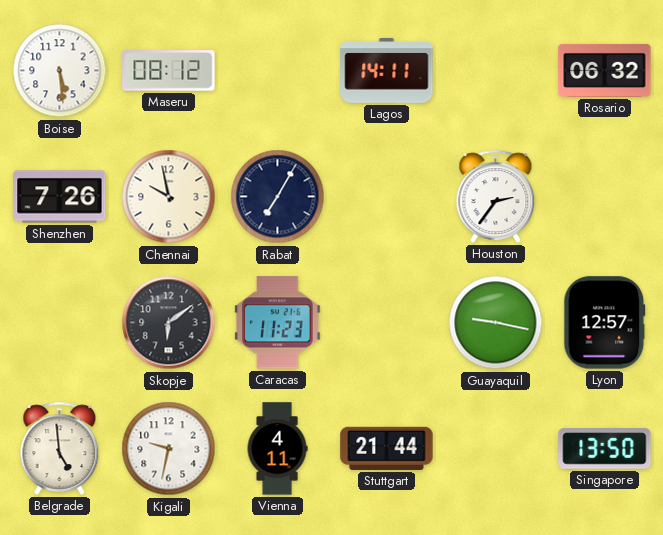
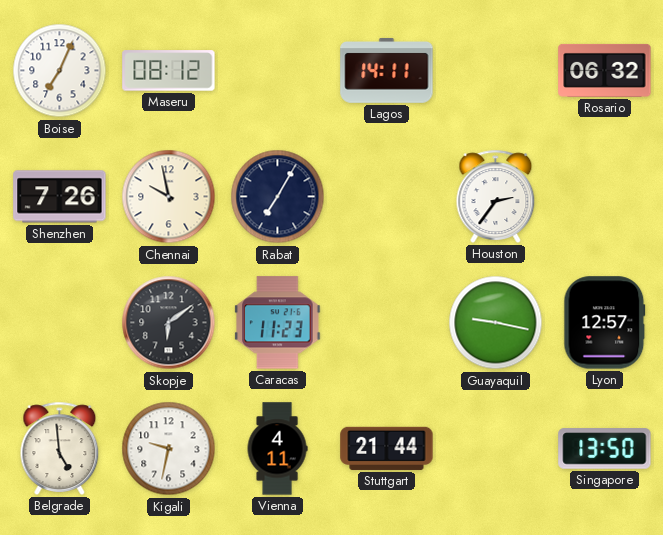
Boise: 5:29 -> 7:04 (60, 71)
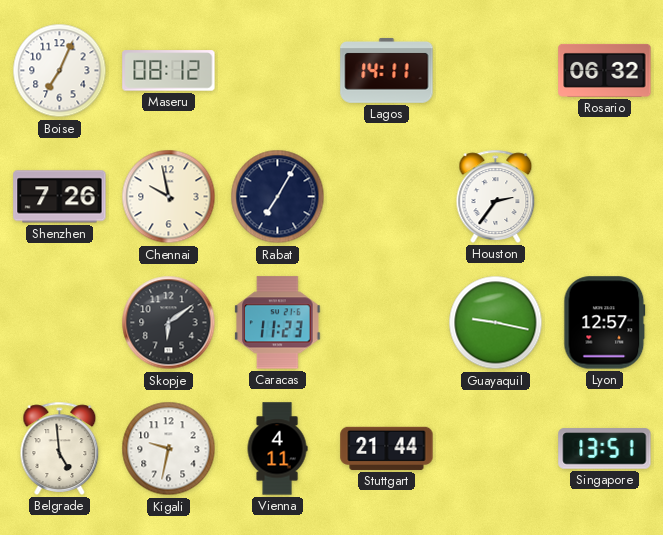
Singapore: 13:50 -> 13:51 (605, 449)
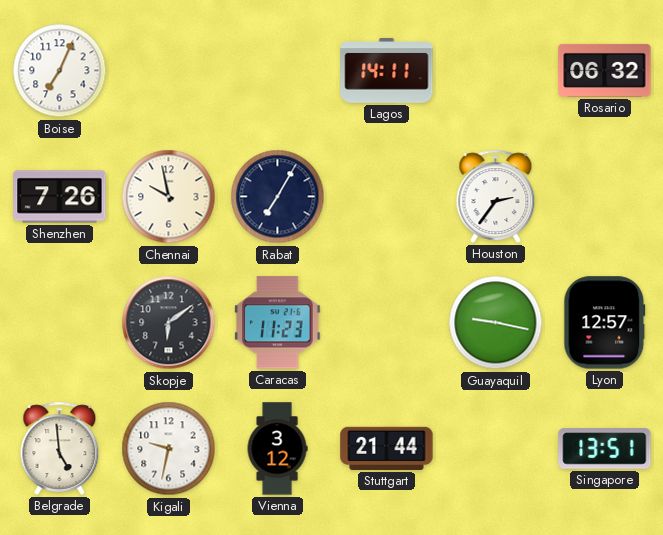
Maseru: 08:12 -> none (169, 71)
Vienna: 4:11 -> 3:12 (277, 449)
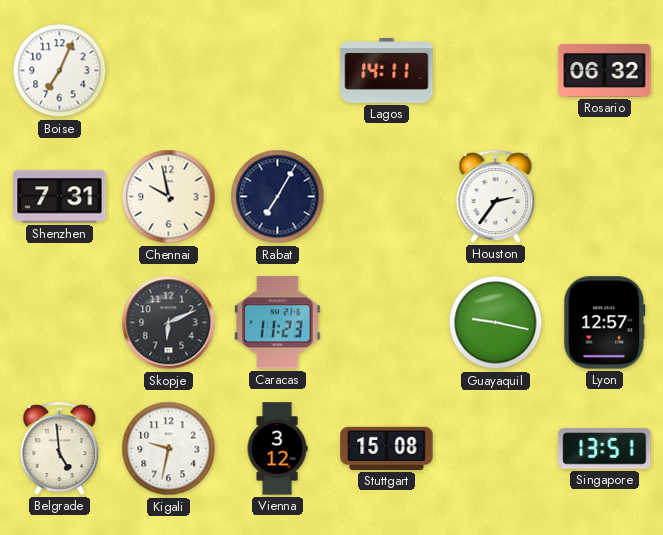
Shenzhen: 7:26 -> 7:31 (60, 197)
Skopje: 6:09 -> 6:11 (169, 323)
Stuttgart: 21:44 -> 15:08 (387, 448)
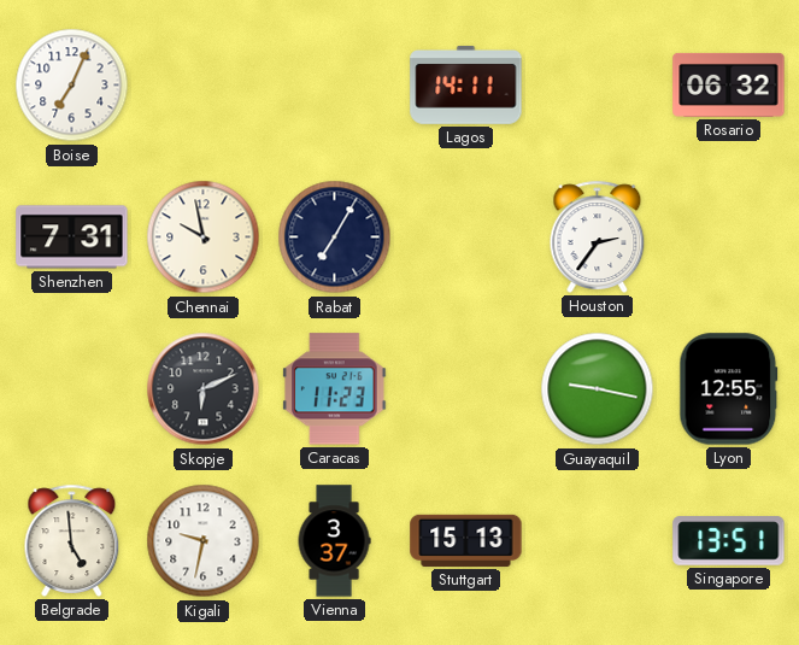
Lyon: 12:57 -> 12:55 (729, 389)
Vienna: 3:12 -> 3:37 (334, 541)
Stuttgart: 15:08 -> 15:13 (466, 540)
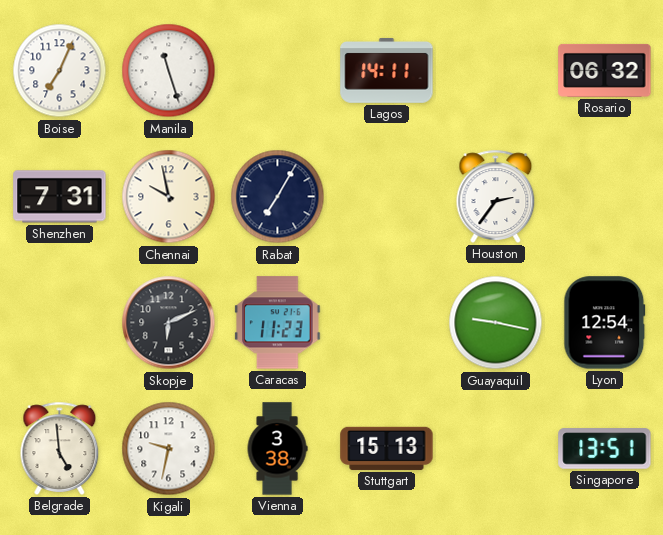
Manila: none -> 11:27 (169, 71)
Lyon: 12:55 -> 12:54 (605, 323)
Vienna: 3:37 -> 3:38 (277, 449)
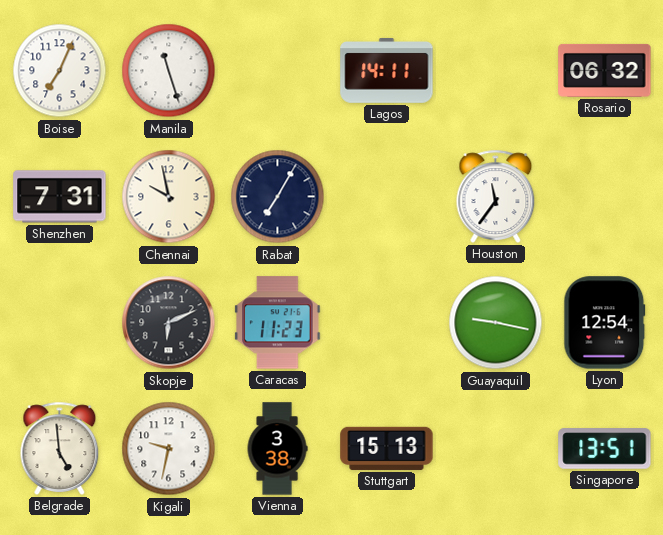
Houston: 2:36 -> 11:36 (496, 196)
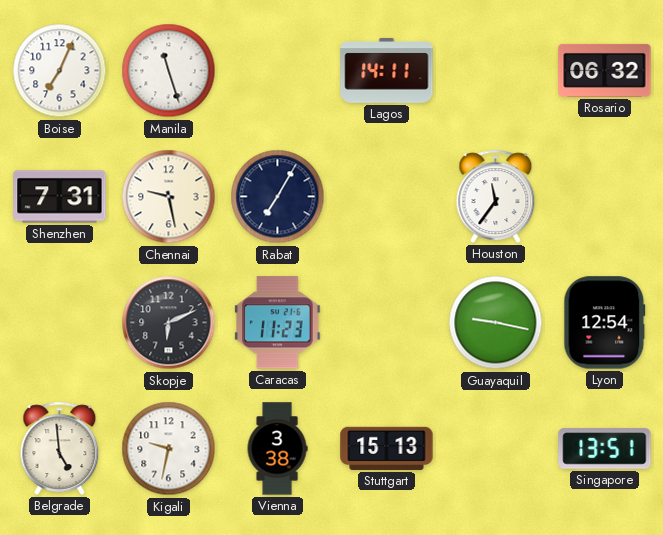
Chennai: 9:58 -> 9:28 (169, 197)
